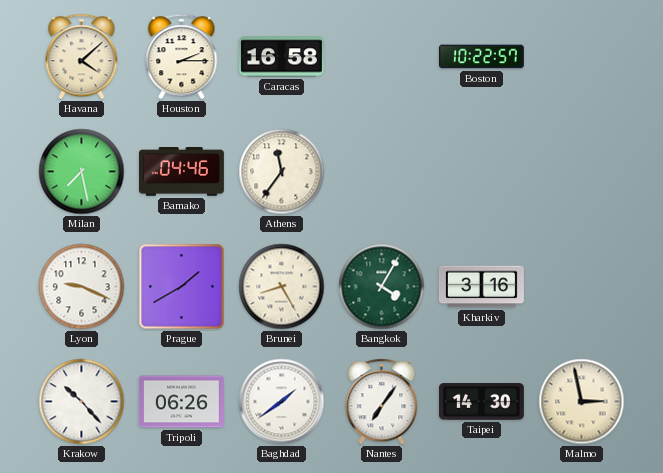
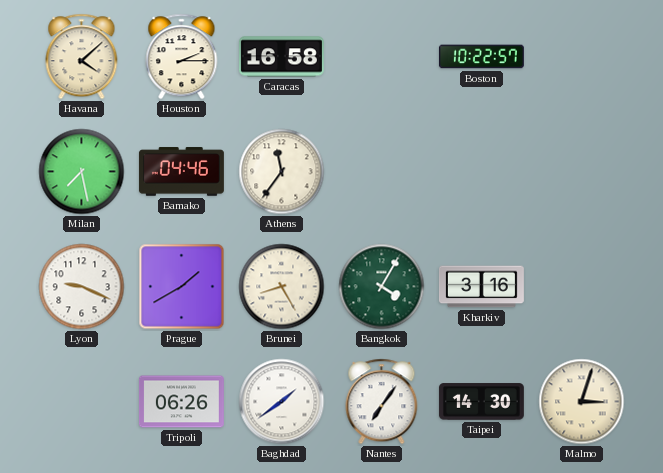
Krakow: 10:23 -> none (82, 402)
Malmo: 2:58 -> 3:03 (582, 402)
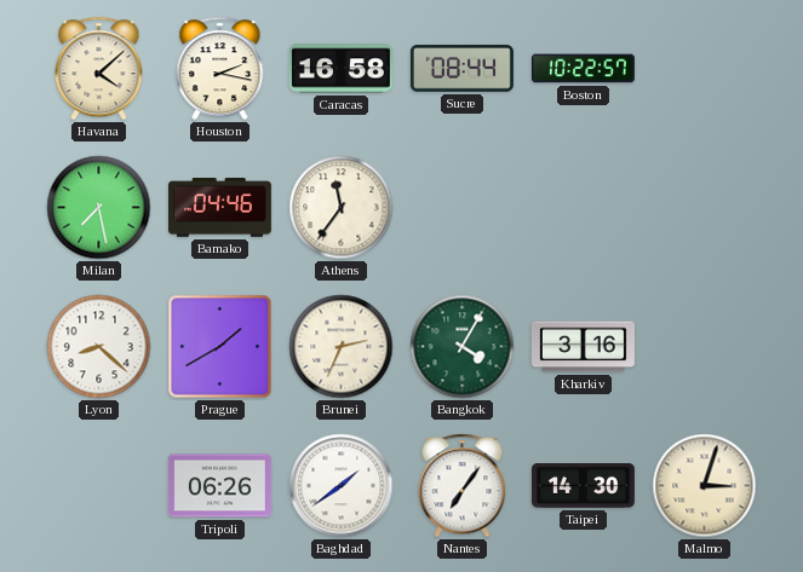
Houston: 2:15 -> 2:17 (220, 69)
Sucre: none -> 08:44 (461, 69)
Lyon: 9:19 -> 8:22 (99, 347)
Brunei: 8:25 -> 2:34 (342, 347)
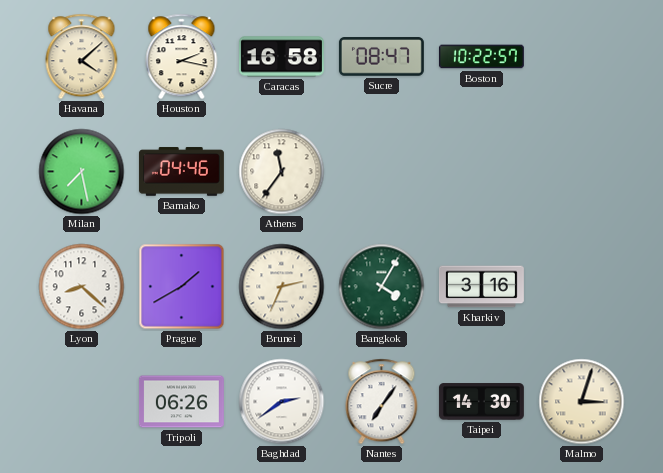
Sucre: 08:44 -> 08:47 (381, 57)
Baghdad: 1:39 -> 2:39 (282, 402)
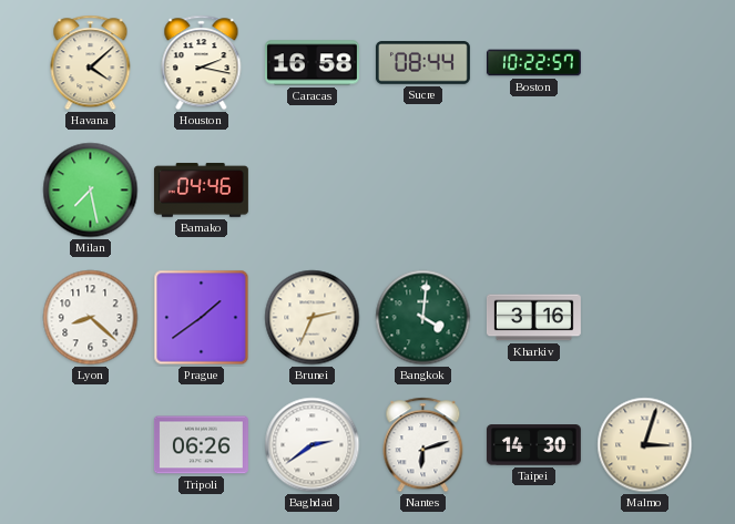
Sucre: 08:47 -> 08:44 (422, 63)
Athens: 11:36 -> none (282, 172)
Prague: 1:40 -> 1:39 (202, 318)
Bangkok: 4:05 -> 4:01 (423, 318)
Nantes: 7:06 -> 6:12 (423, 445)
